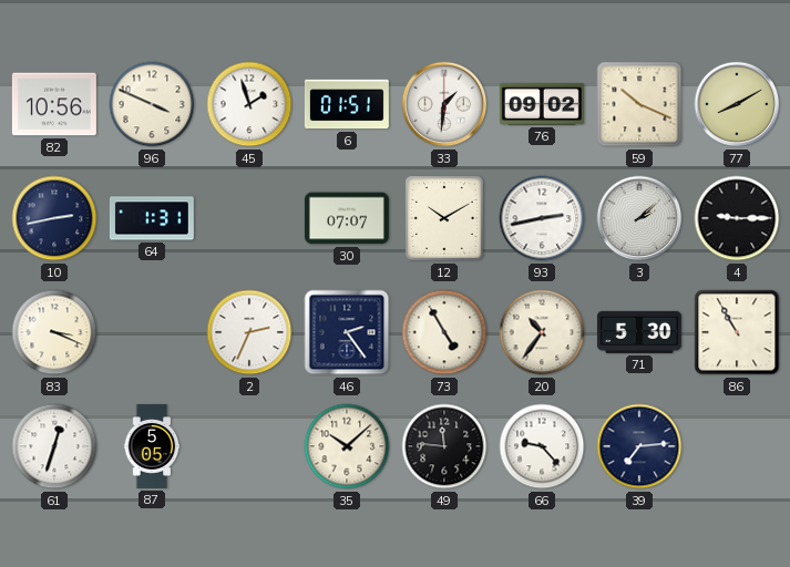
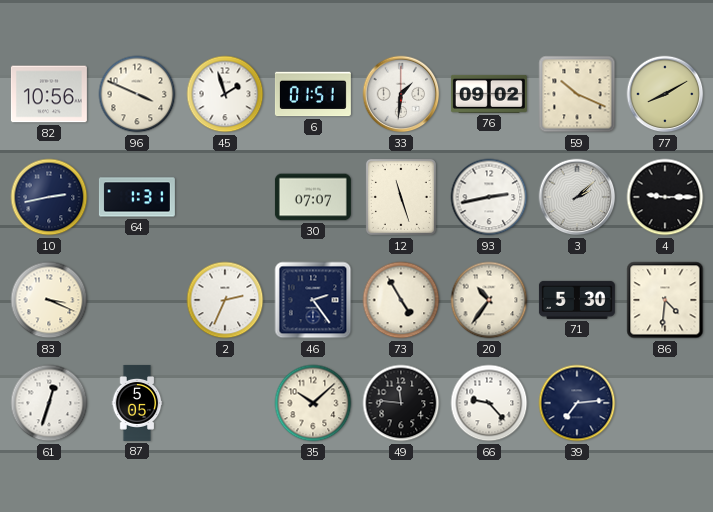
12: 10:10 -> 11:27 (401, 197)
86: 10:55 -> 4:31 (665, 300)
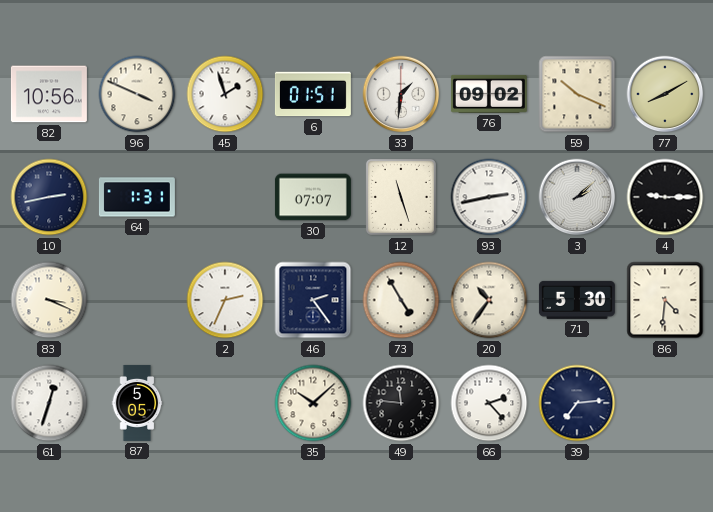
66: 9:23 -> 2:23 (489, 403)
